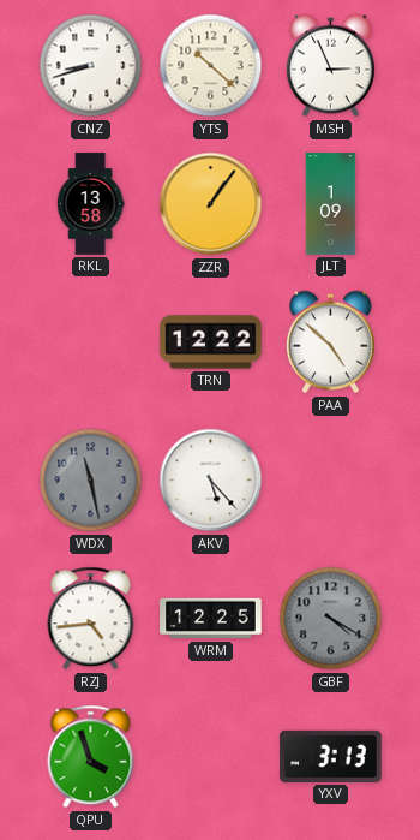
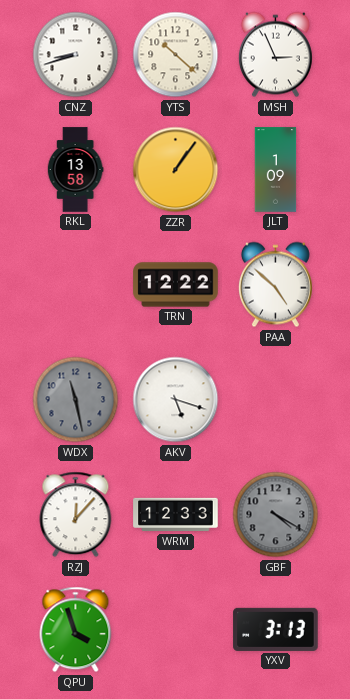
AKV: 5:23 -> 5:18 (176, 400)
RZJ: 4:44 -> 12:07 (76, 515)
WRM: 12:25 -> 12:33 (176, 515)
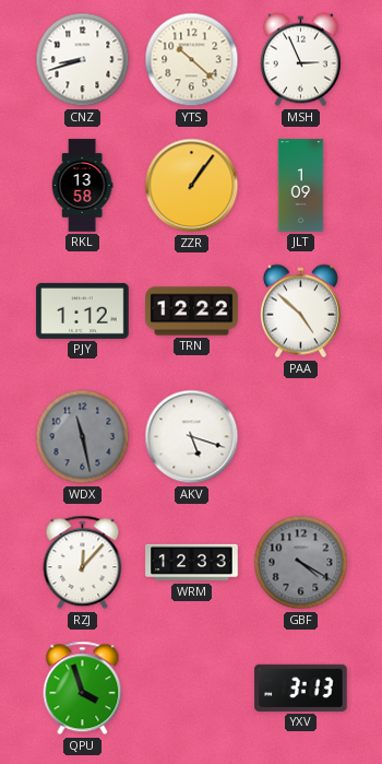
PJY: none -> 1:12 (83, 310)
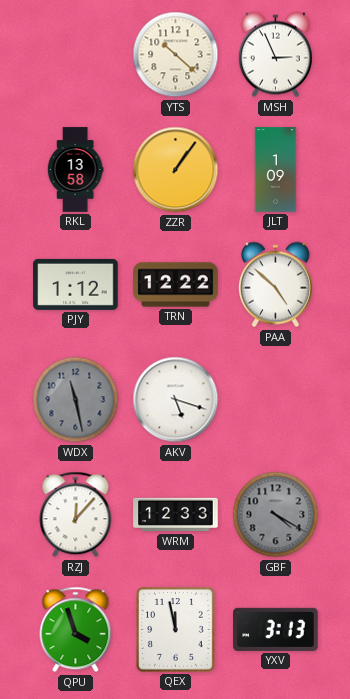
CNZ: 8:42 -> none (83, 60)
QEX: none -> 11:58 (176, 630)
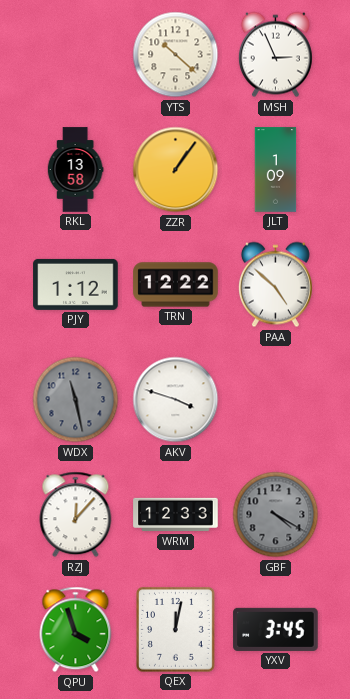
AKV: 5:18 -> 3:48 (176, 400)
QEX: 11:58 -> 12:02 (176, 630)
YXV: 3:13 -> 3:45 (276, 629)
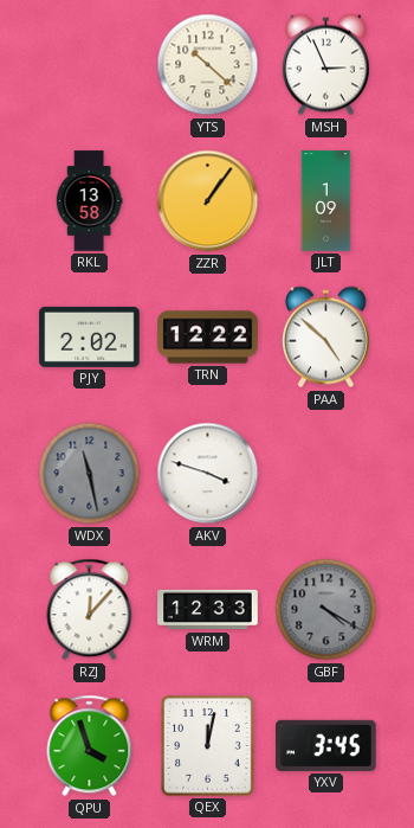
PJY: 1:12 -> 2:02 (90, 336)
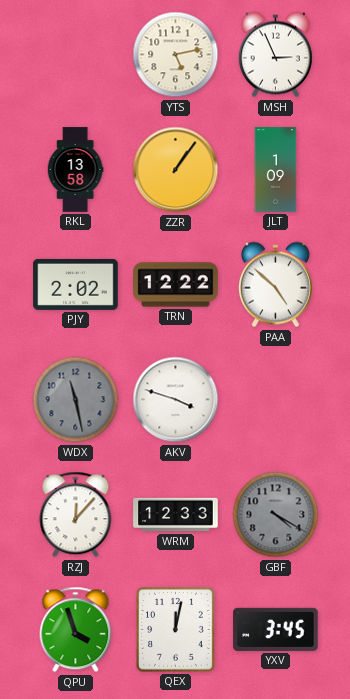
YTS: 10:22 -> 5:13 (176, 55)
